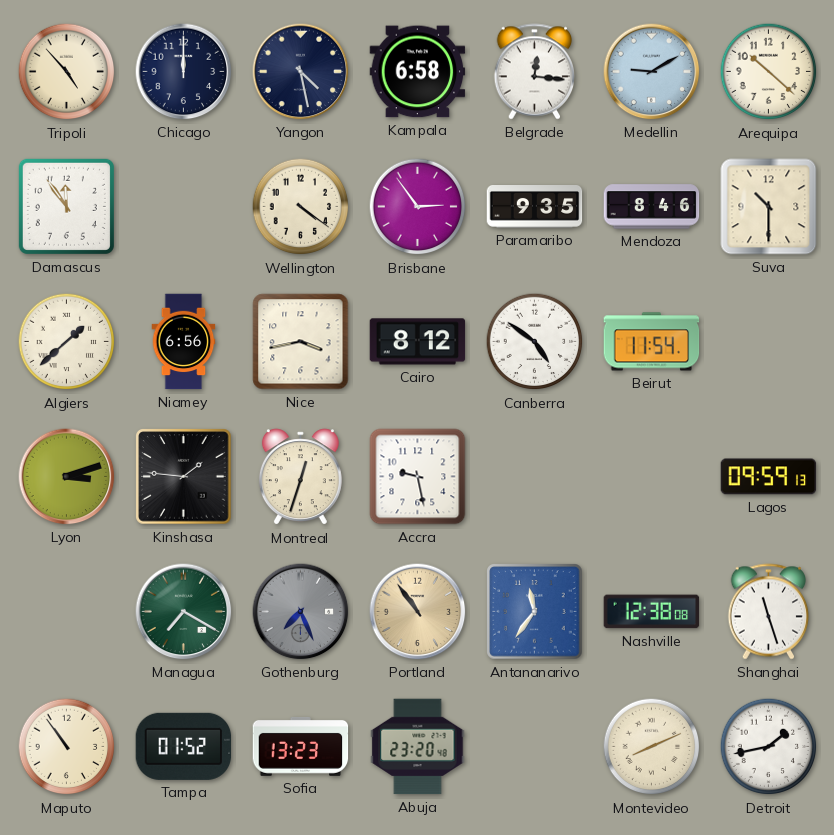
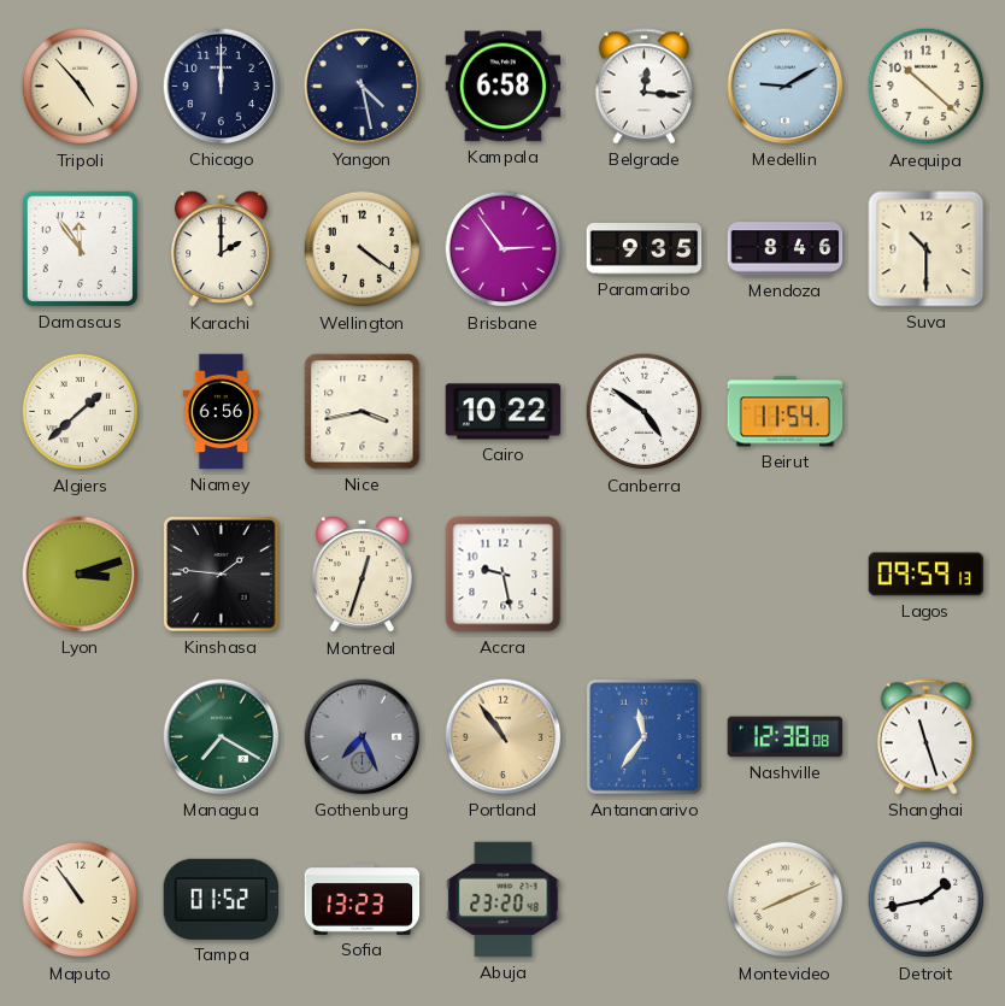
Karachi: none -> 2:00 (221, 249)
Cairo: 8:12 -> 10:22 (504, 412)
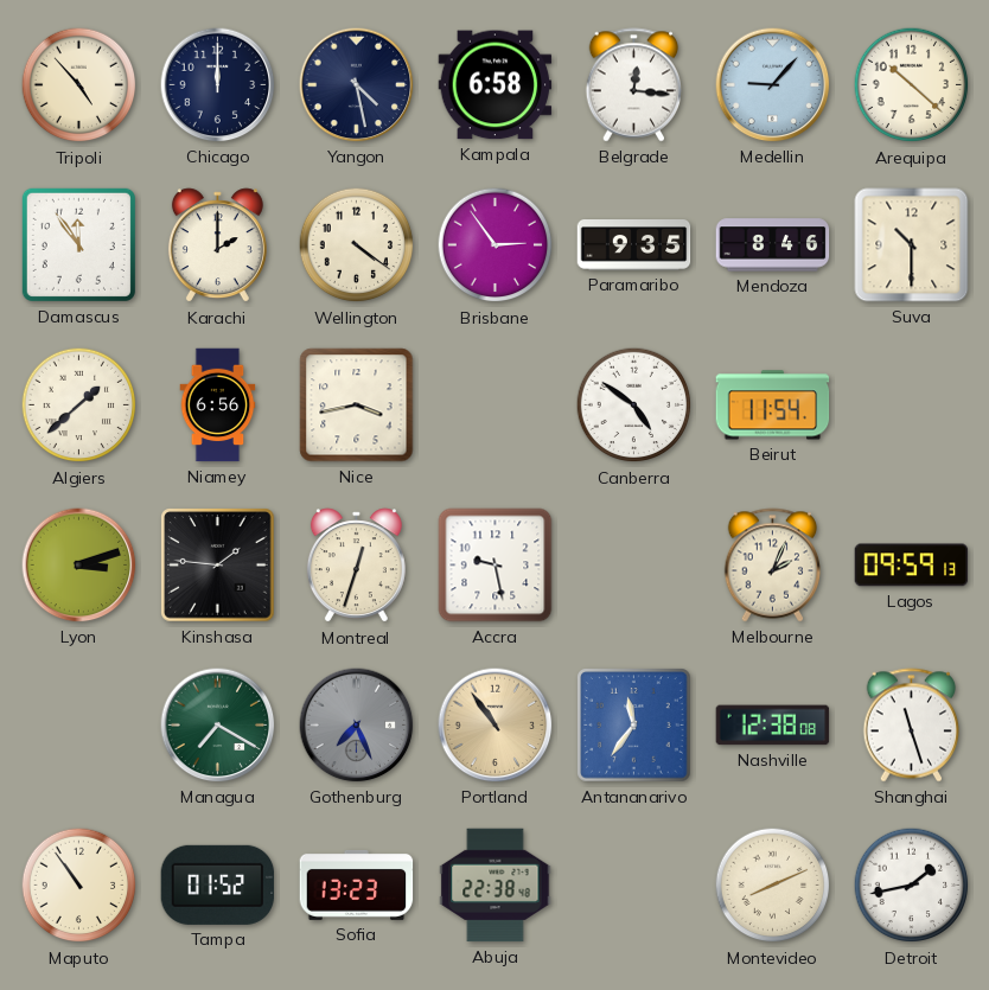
Medellin: 9:10 -> 9:07 (773, 85)
Cairo: 10:22 -> none (504, 412)
Melbourne: none -> 2:04 (773, 566)
Abuja: 23:20 -> 22:38 (496, 886)
